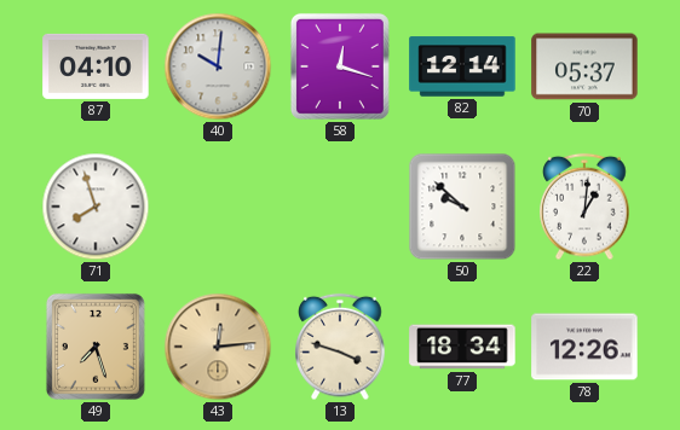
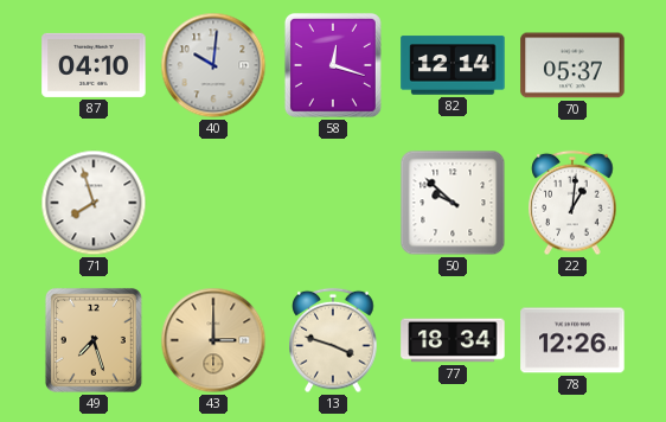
43: 12:14 -> 3:00 (213, 340)
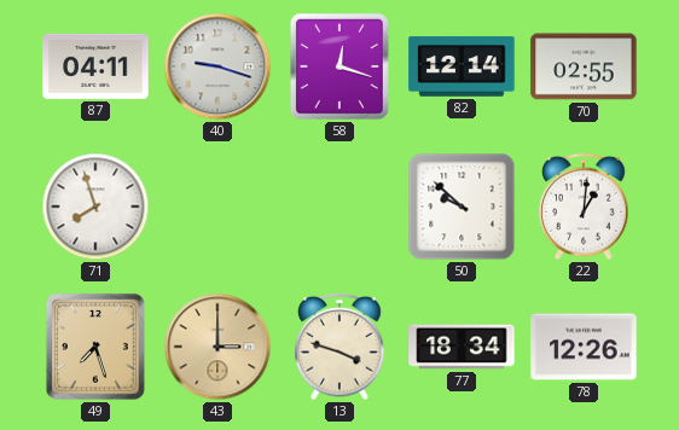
87: 04:10 -> 04:11 (95, 66)
40: 10:01 -> 9:18 (217, 66)
70: 05:37 -> 02:55 (584, 66)
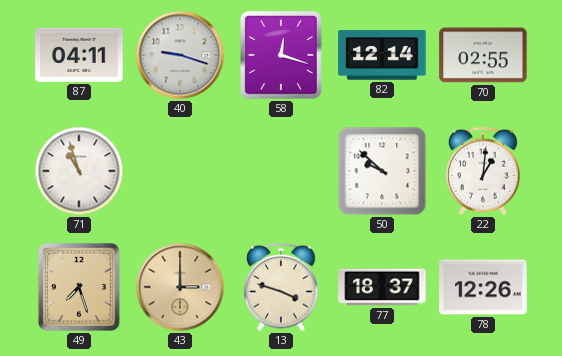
71: 7:57 -> 10:57 (79, 171)
77: 18:34 -> 18:37 (382, 287)
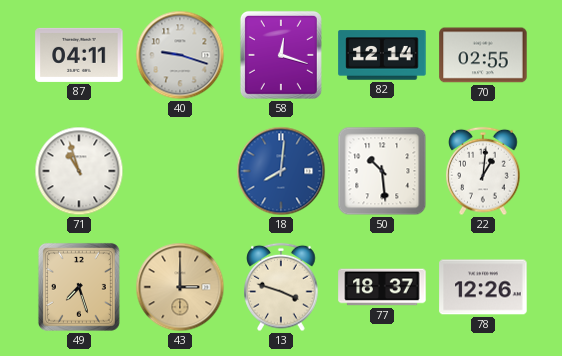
18: none -> 8:01 (281, 171)
50: 9:52 -> 10:29 (382, 171)
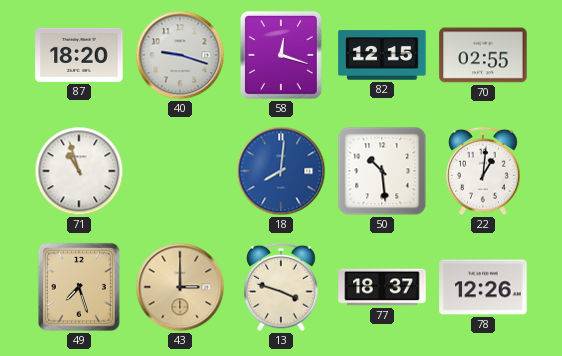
87: 04:11 -> 18:20 (79, 55)
82: 12:14 -> 12:15 (382, 55)
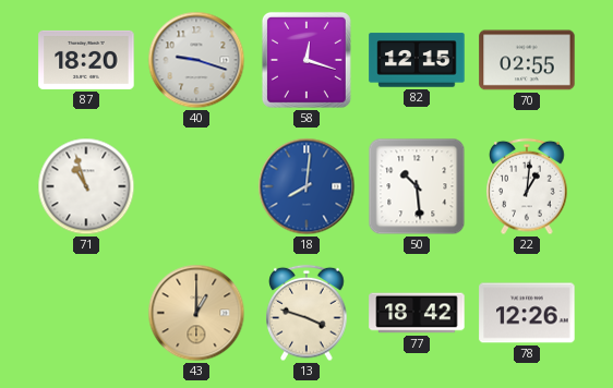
49: 7:27 -> none (79, 287)
43: 3:00 -> 1:00 (196, 313)
77: 18:37 -> 18:42 (417, 313)
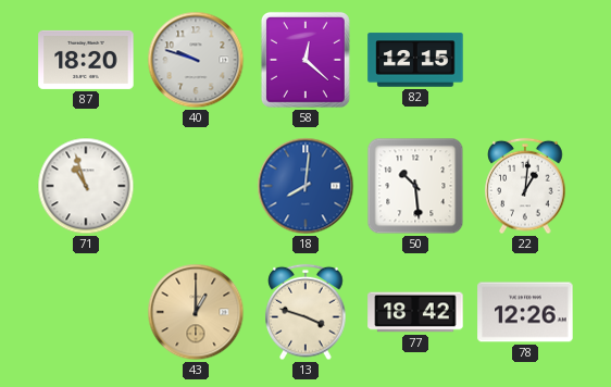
40: 9:18 -> 9:48 (196, 60)
58: 12:18 -> 12:22 (305, 60)
70: 02:55 -> none (527, 60)
